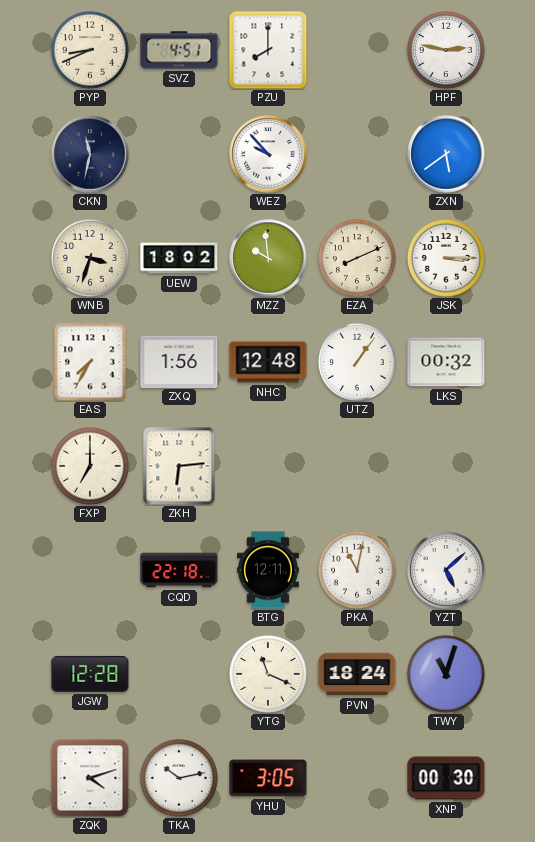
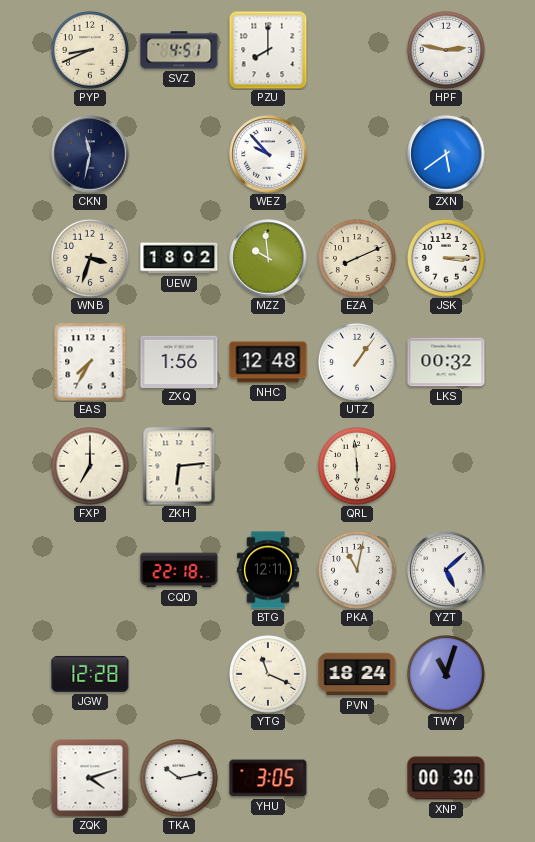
QRL: none -> 5:59 (357, 466)
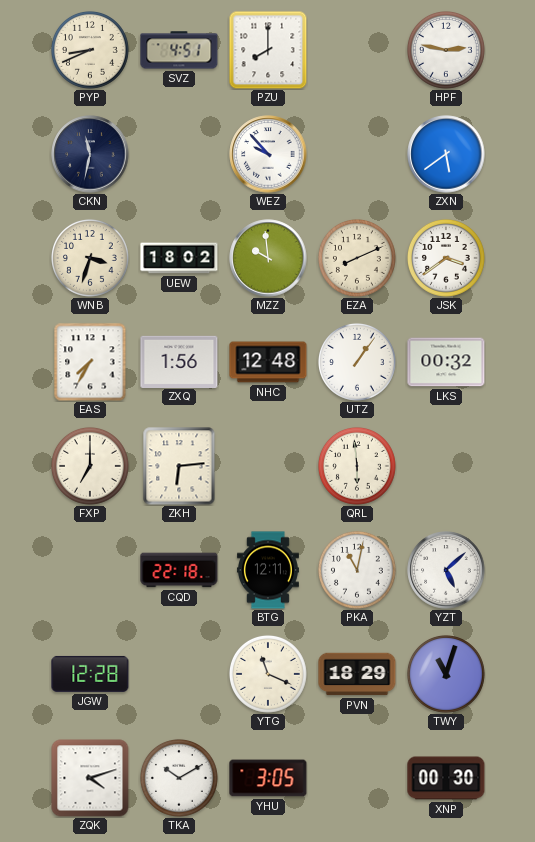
JSK: 3:15 -> 3:39 (446, 258)
PVN: 18:24 -> 18:29 (357, 674)
TKA: 10:13 -> 10:10 (179, 778)
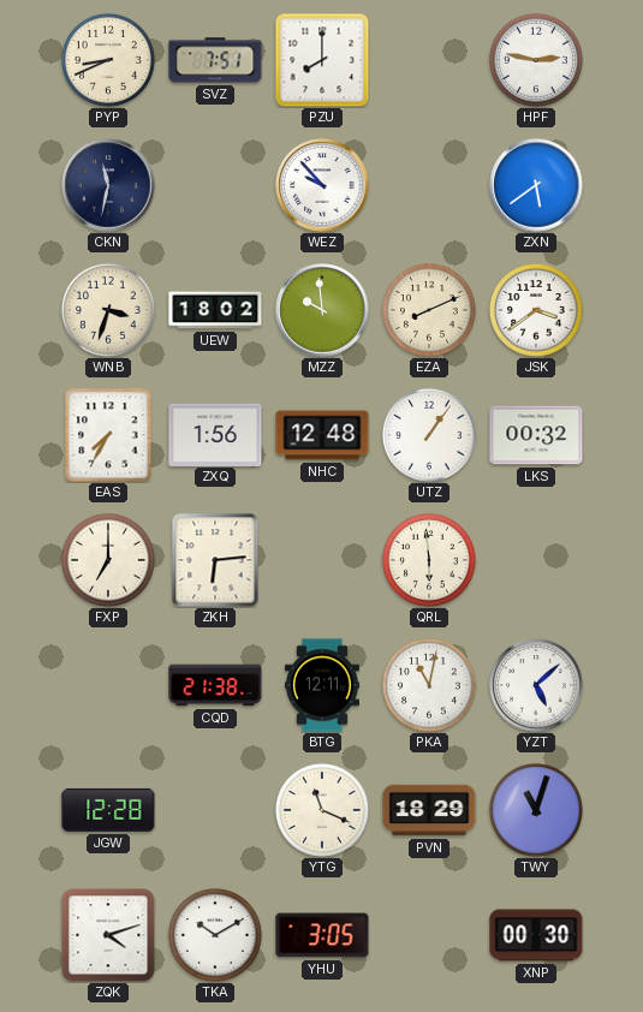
SVZ: 4:51 -> 7:51 (215, 60)
CQD: 22:18 -> 21:38 (215, 685)
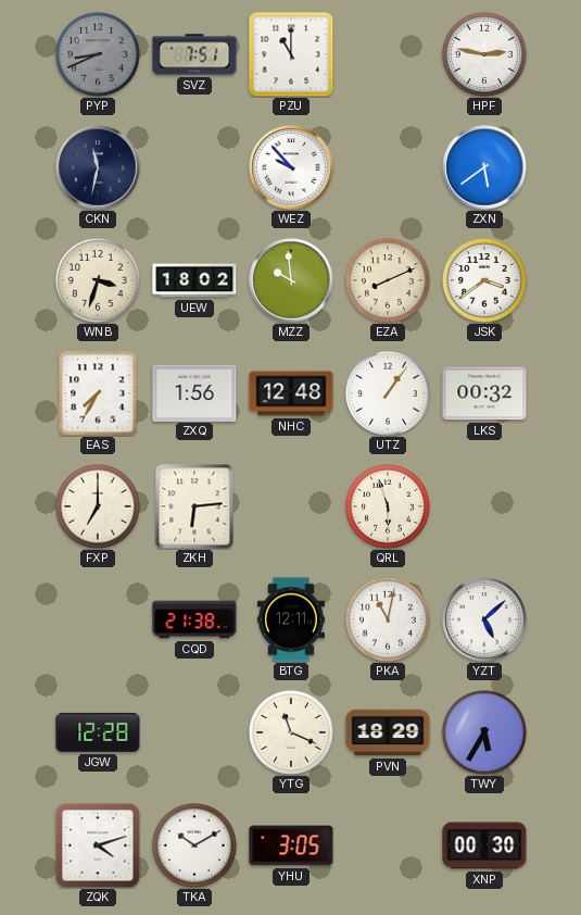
PYP dial: cream -> grey (98, 54)
PZU: 8:00 -> 11:00 (291, 54)
QRL: 5:59 -> 5:57 (388, 506)
TWY: 11:03 -> 5:35 (484, 732)
